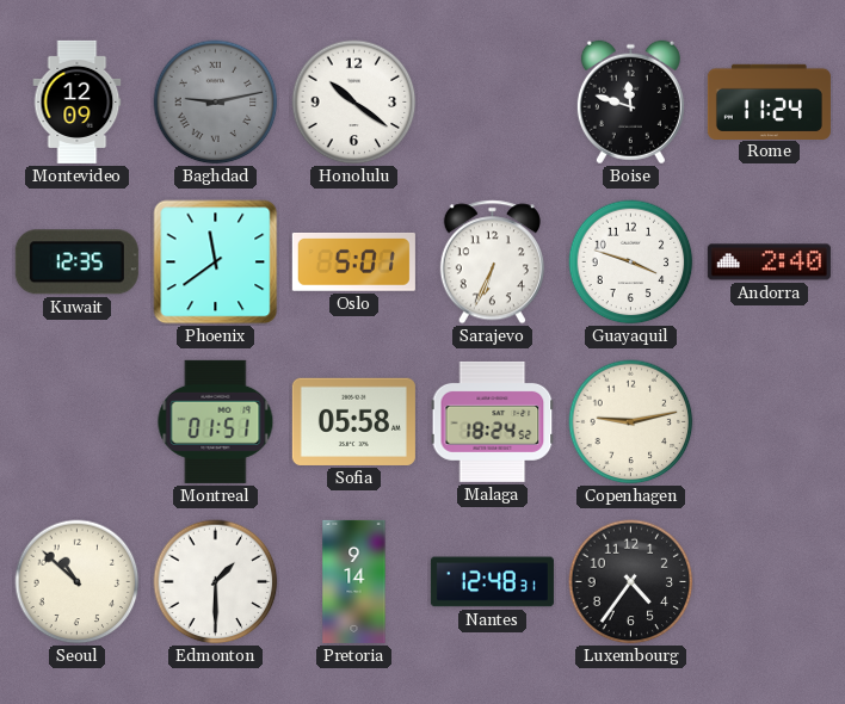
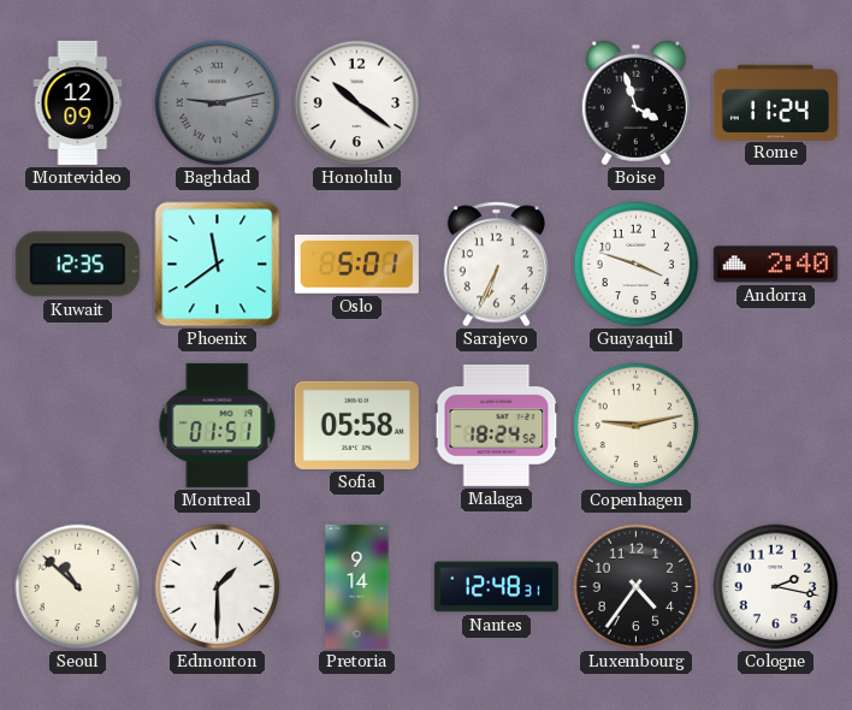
Boise: 11:48 -> 3:57 (635, 103)
Cologne: none -> 2:17 (776, 587)
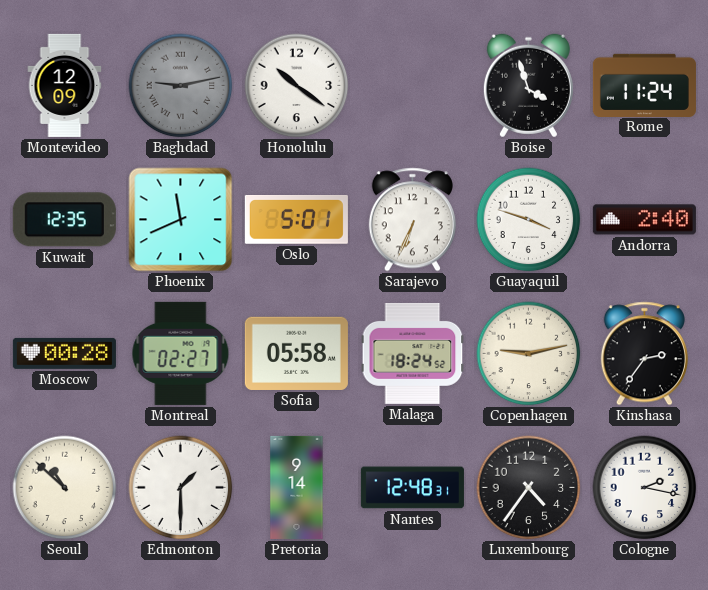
Phoenix: 11:39 -> 11:41 (181, 220)
Moscow: none -> 00:28 (64, 353)
Montreal: 01:51 -> 02:27 (181, 353)
Kinshasa: none -> 2:36 (644, 354)
